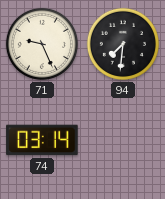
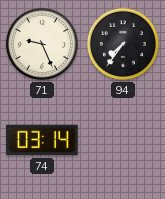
94: 7:31 -> 7:36 (123, 44)
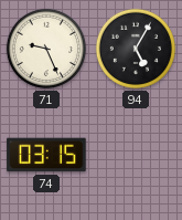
94: 7:36 -> 5:05 (136, 49)
74: 03:14 -> 03:15 (46, 155)
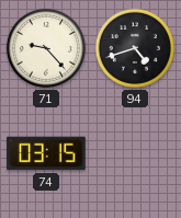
71: 9:26 -> 9:23 (46, 48)
94: 5:05 -> 4:42 (135, 48)
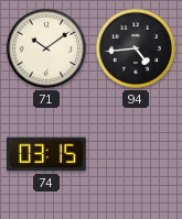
71: 9:23 -> 10:09 (46, 48)
94: 4:42 -> 4:44 (136, 48)
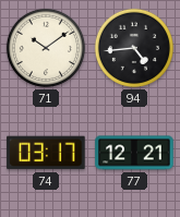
74: 03:15 -> 03:17 (46, 153)
77: none -> 12:21 (134, 153)
